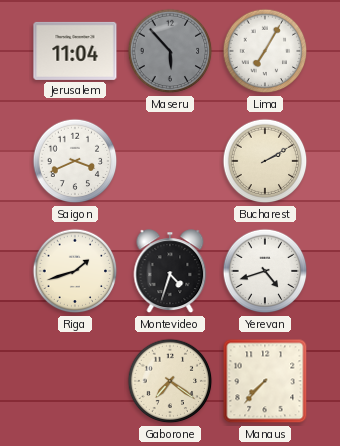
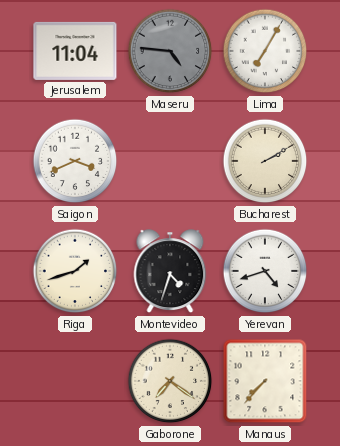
Maseru: 5:53 -> 4:46 (170, 51)
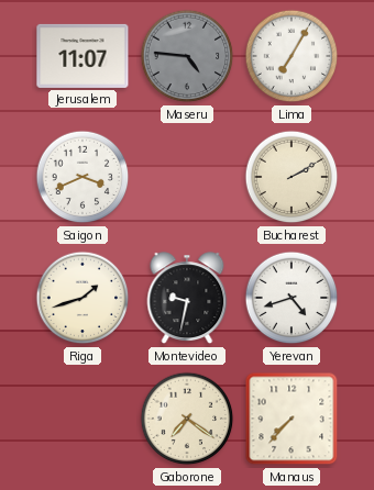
Jerusalem: 11:04 -> 11:07 (82, 56)
Montevideo: 4:33 -> 9:32 (187, 299)
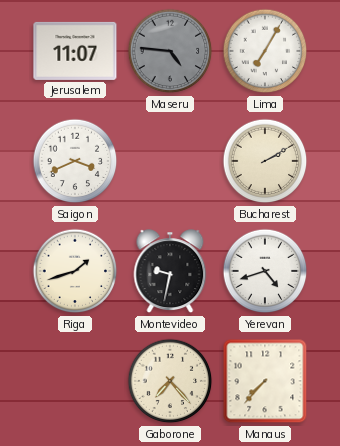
Gaborone: 7:21 -> 7:23 (170, 381)
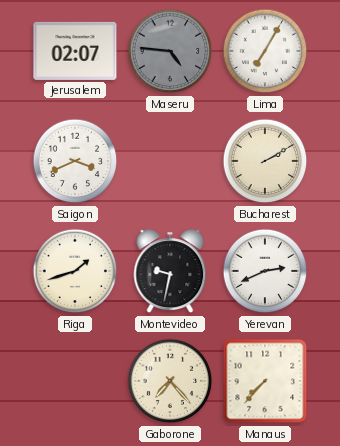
Jerusalem: 11:07 -> 02:07 (75, 51)
Yerevan: 4:42 -> 2:41 (265, 271)
